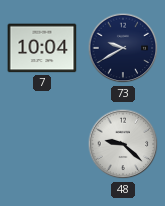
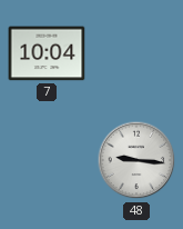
73: 9:40 -> none (123, 48)
48: 9:22 -> 9:16 (136, 160)
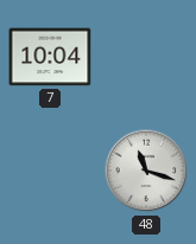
48: 9:16 -> 11:18 (146, 171)
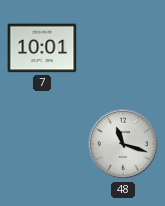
7: 10:04 -> 10:01 (42, 48)
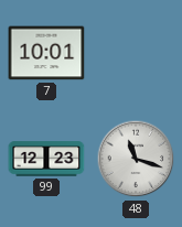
99: none -> 12:23 (46, 159)
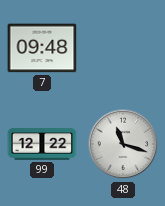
7: 10:01 -> 09:48 (42, 48)
99: 12:23 -> 12:22 (42, 144)
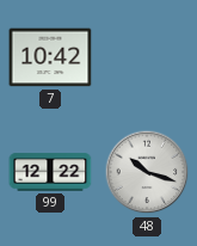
7: 09:48 -> 10:42 (50, 57)
48: 11:18 -> 10:18 (147, 172)
